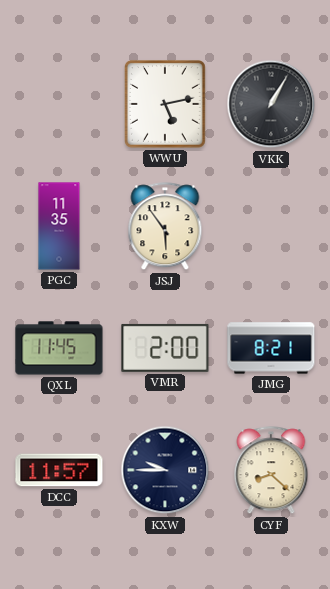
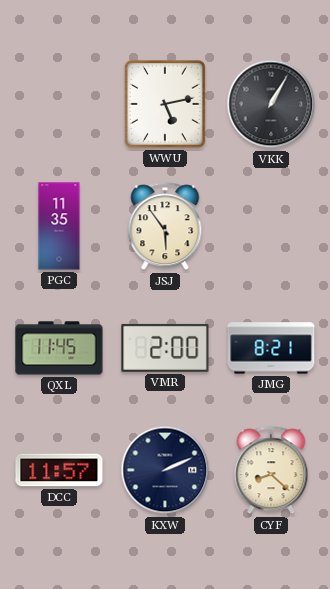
KXW: 9:45 -> 2:11 (165, 470)
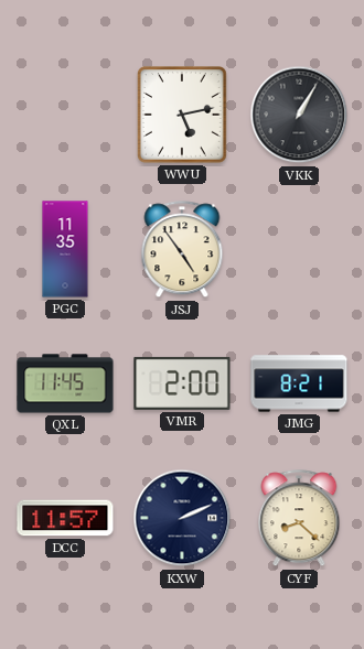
JSJ: 5:54 -> 4:54 (182, 250)
